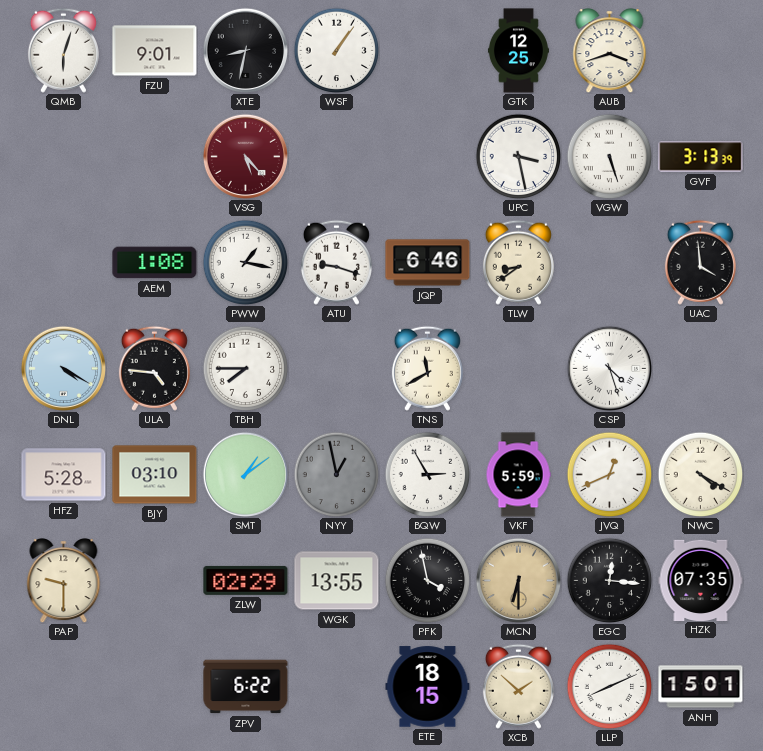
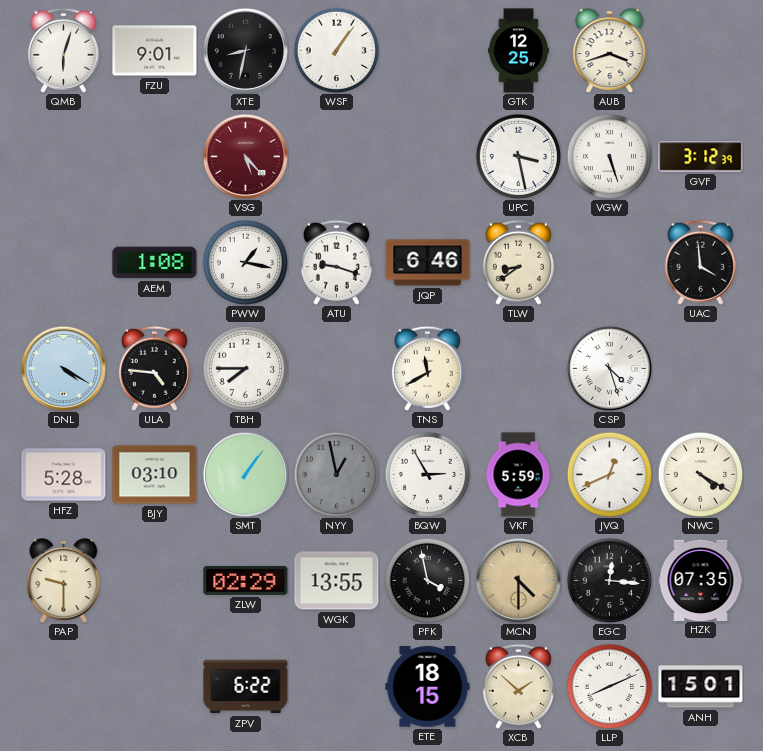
GVF: 3:13 -> 3:12 (701, 157)
SMT: 1:09 -> 1:06 (245, 474)
MCN: 6:30 -> 4:30 (518, 580)
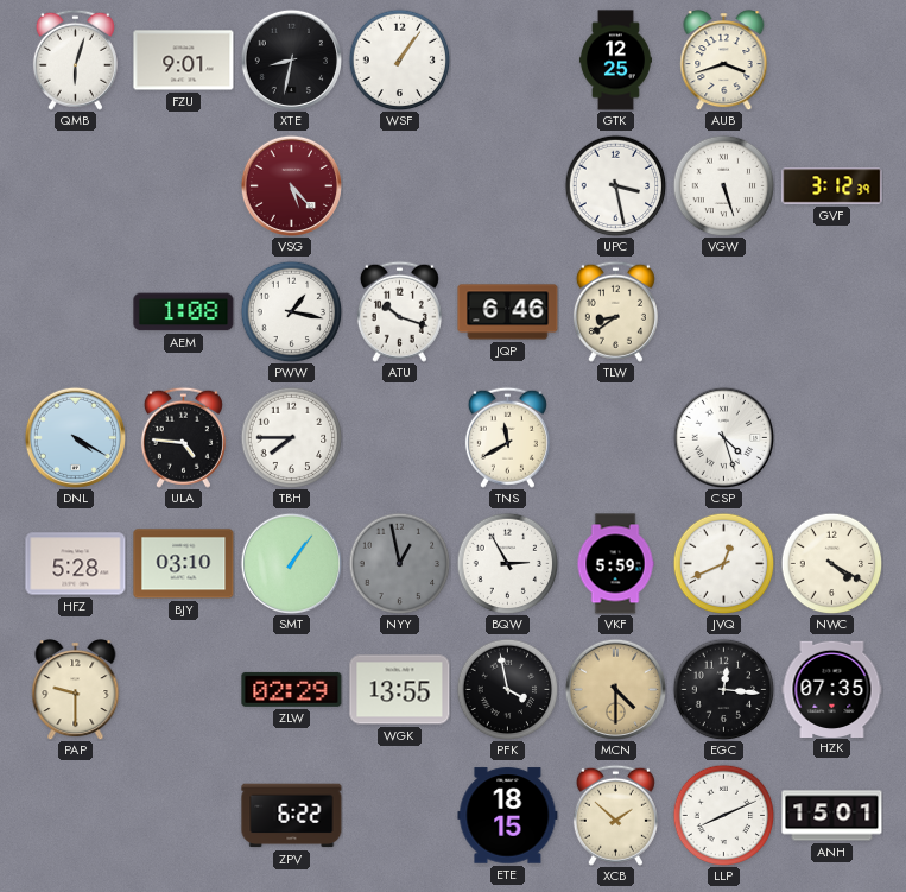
ATU: 9:18 -> 10:18 (399, 311)
UAC: 3:59 -> none (700, 262)
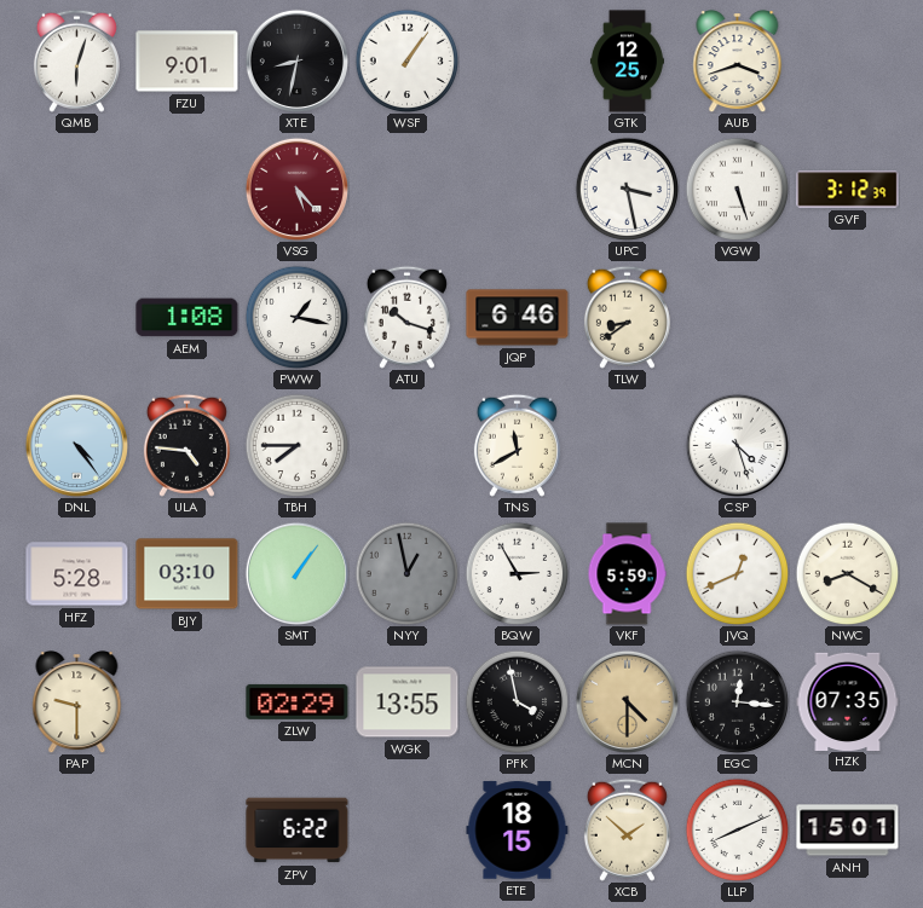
DNL: 4:20 -> 4:24 (76, 445)
NWC: 4:20 -> 8:20 (847, 573)
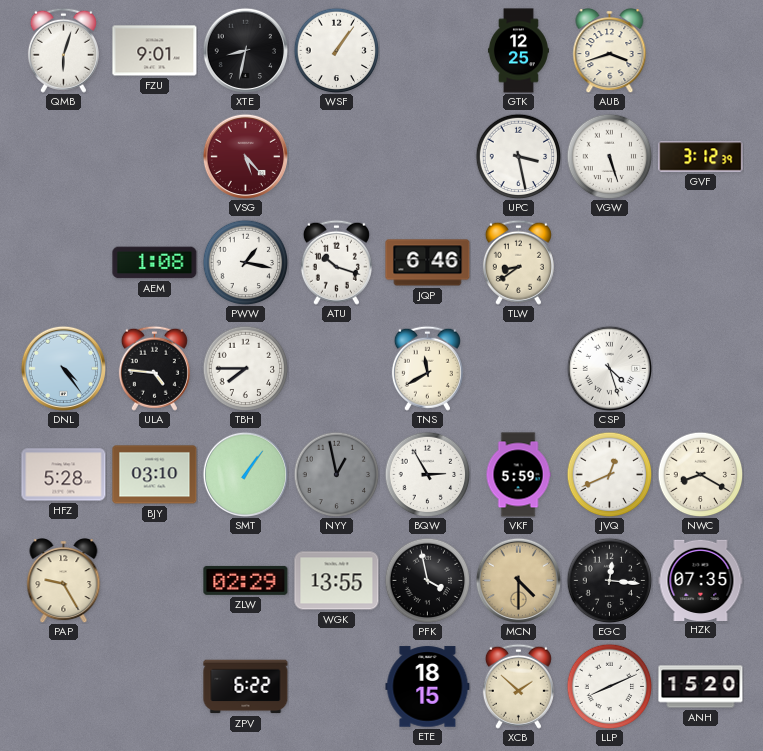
PAP: 9:30 -> 9:25 (64, 581)
ANH: 15:01 -> 15:20 (701, 687)
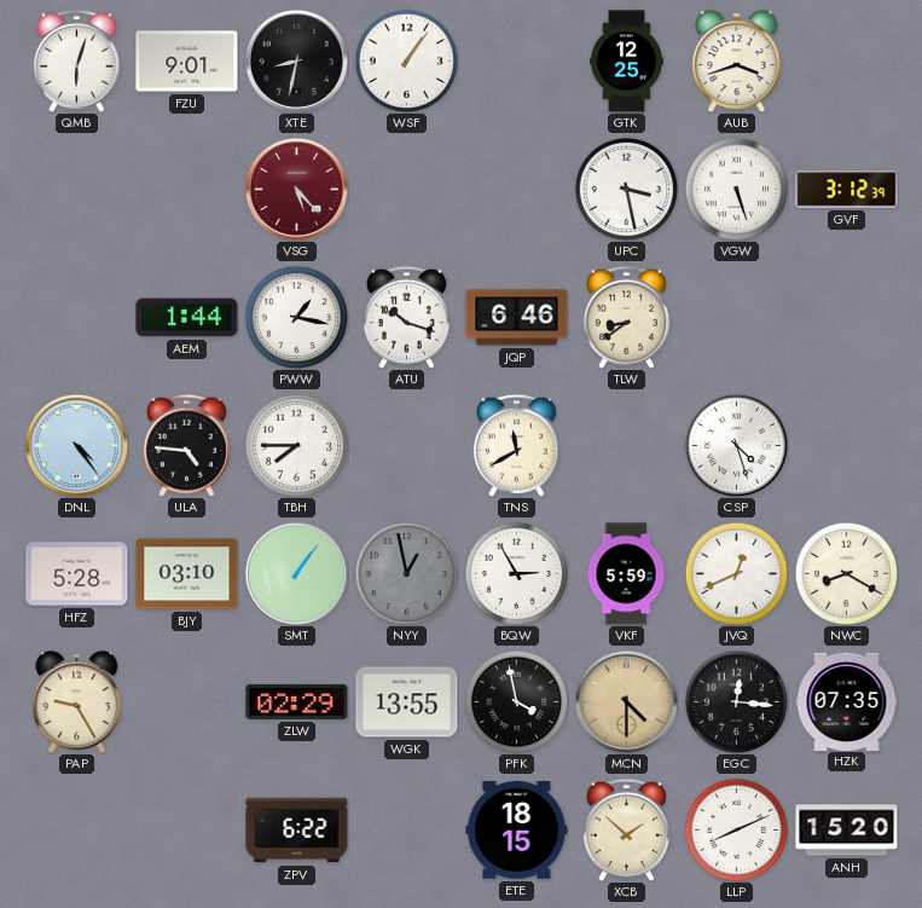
AEM: 1:08 -> 1:44 (187, 318)
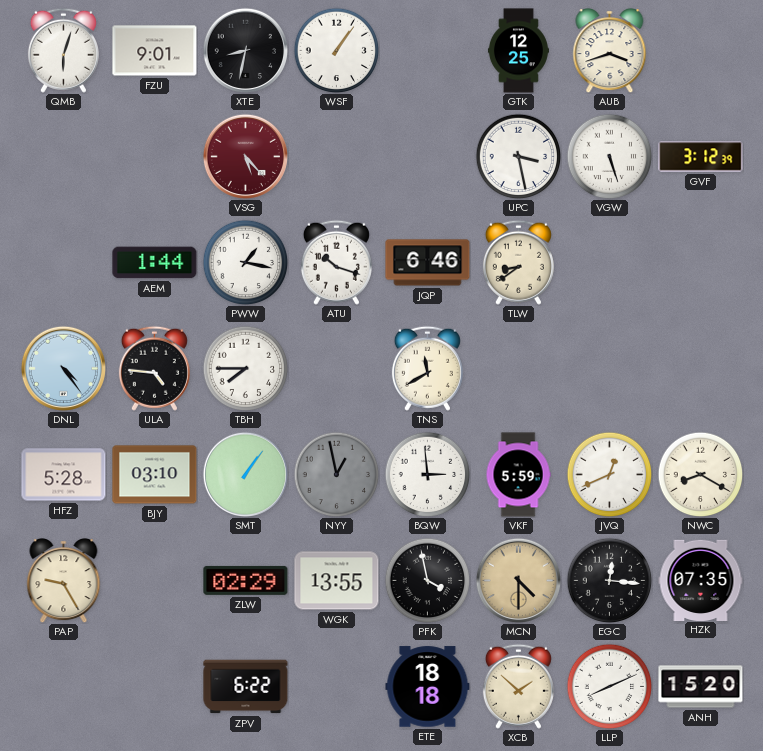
CSP: 4:27 -> none (736, 445)
BQW: 2:55 -> 2:59 (427, 474)
ETE: 18:15 -> 18:18 (428, 687)
